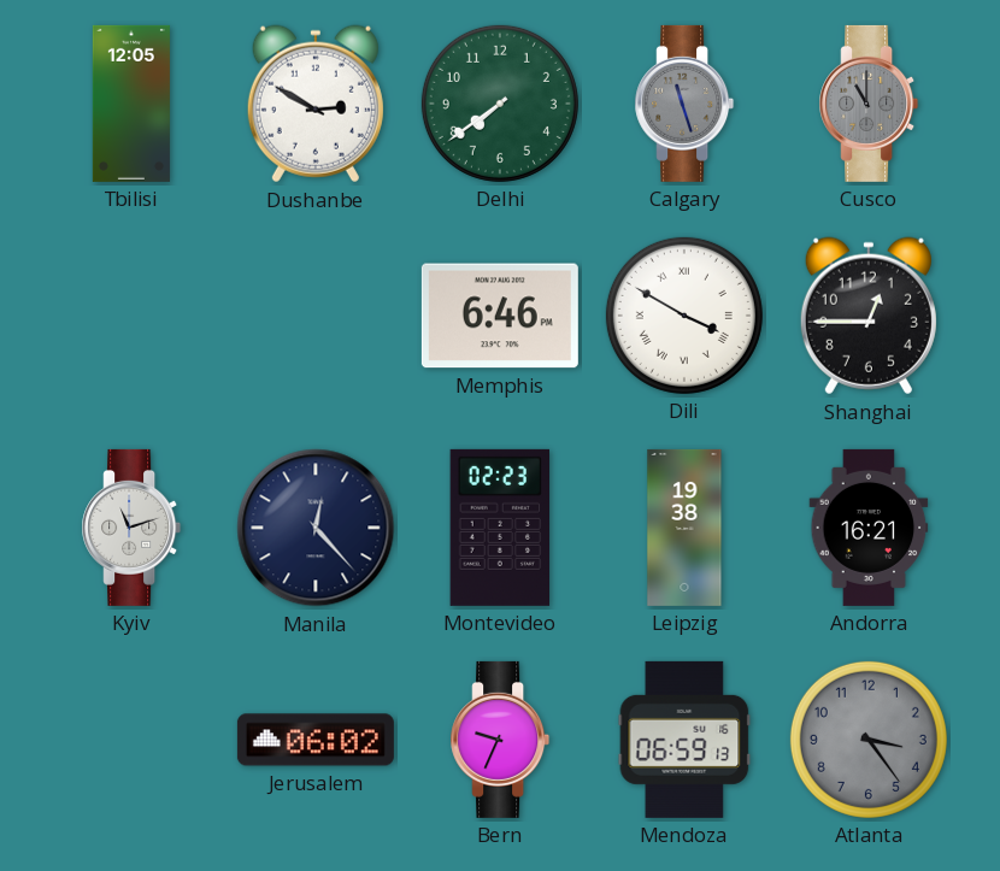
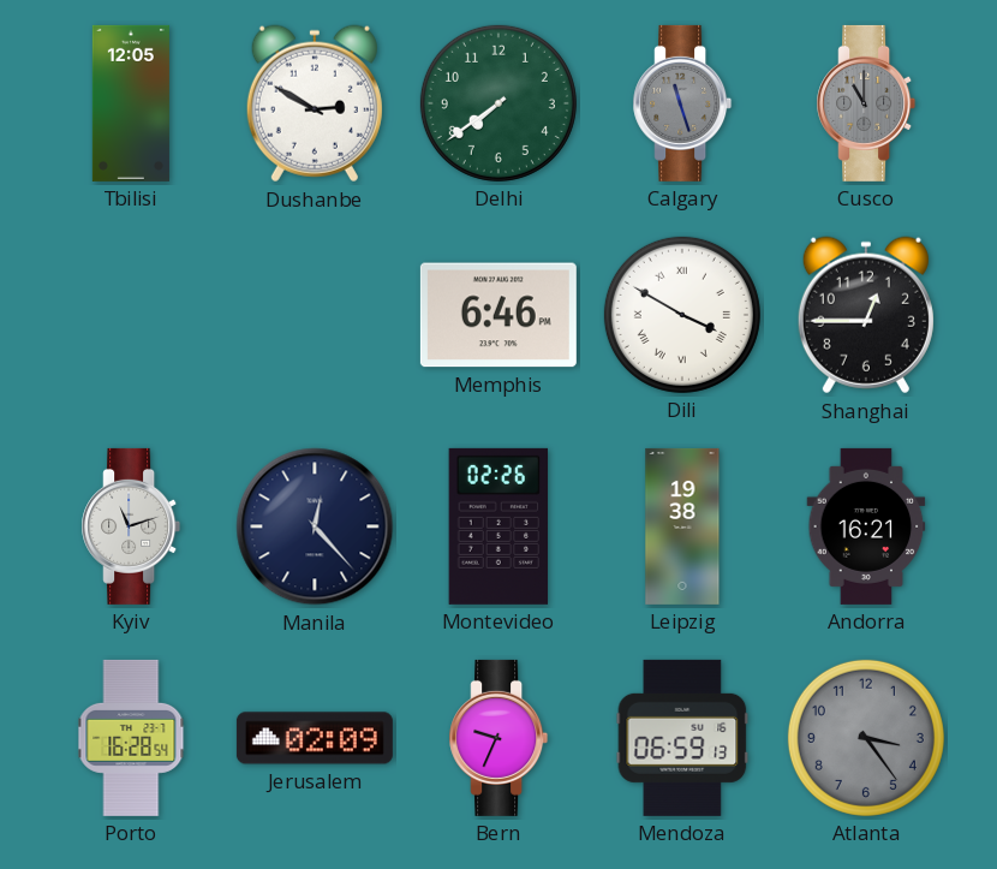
Montevideo: 02:23 -> 02:26 (499, 526)
Porto: none -> 16:28 (131, 738)
Jerusalem: 06:02 -> 02:09 (315, 738)
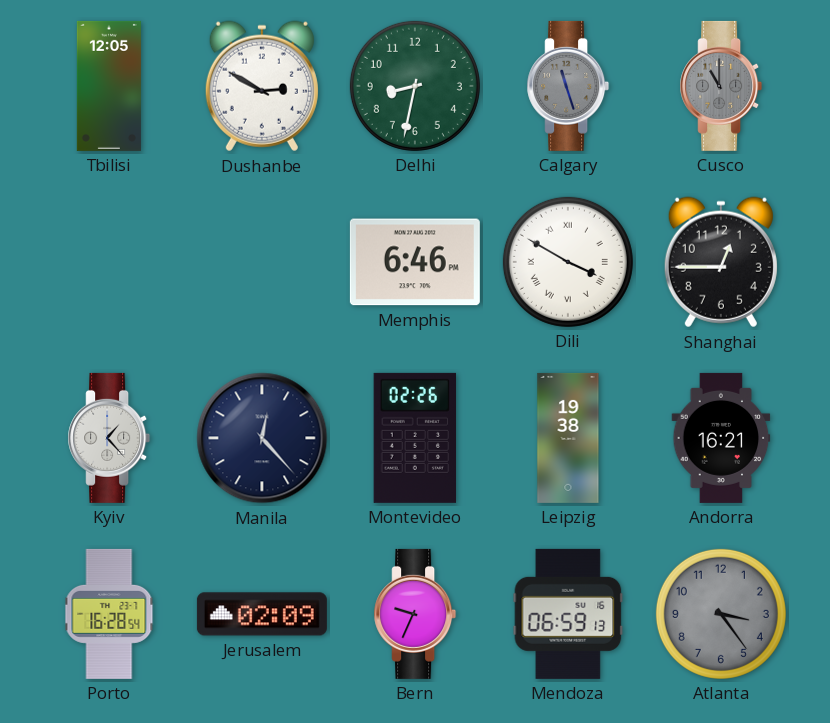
Delhi: 7:39 -> 8:32 (415, 86)
Kyiv: 11:12 -> 1:23 (109, 438)
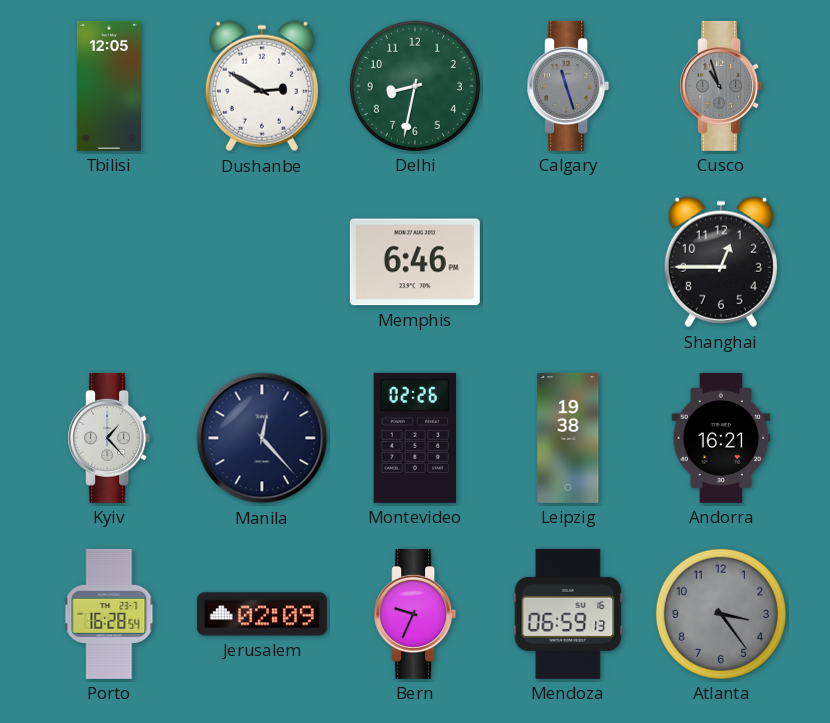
Cusco: 11:00 -> 10:57 (721, 86)
Dili: 3:50 -> none (568, 262)
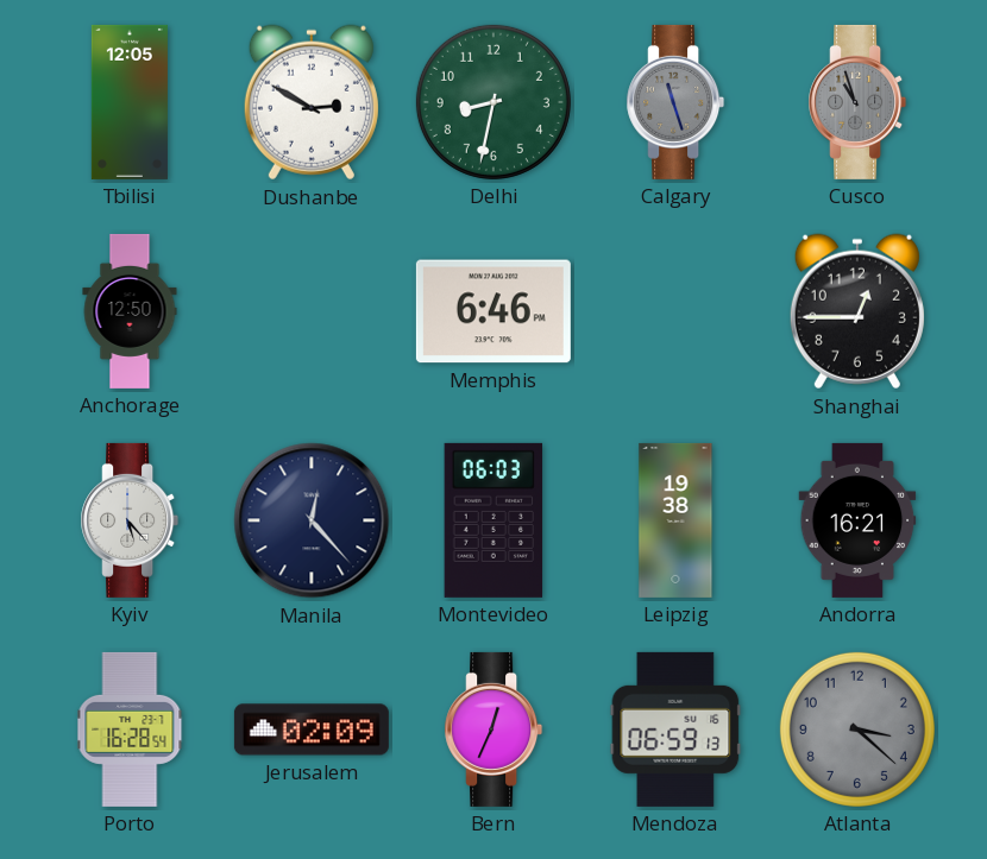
Anchorage: none -> 12:50 (130, 311)
Kyiv: 1:23 -> 5:23 (130, 520)
Montevideo: 02:26 -> 06:03 (493, 520)
Bern: 9:34 -> 12:34 (493, 729)
Atlanta: 3:24 -> 3:22 (857, 729)
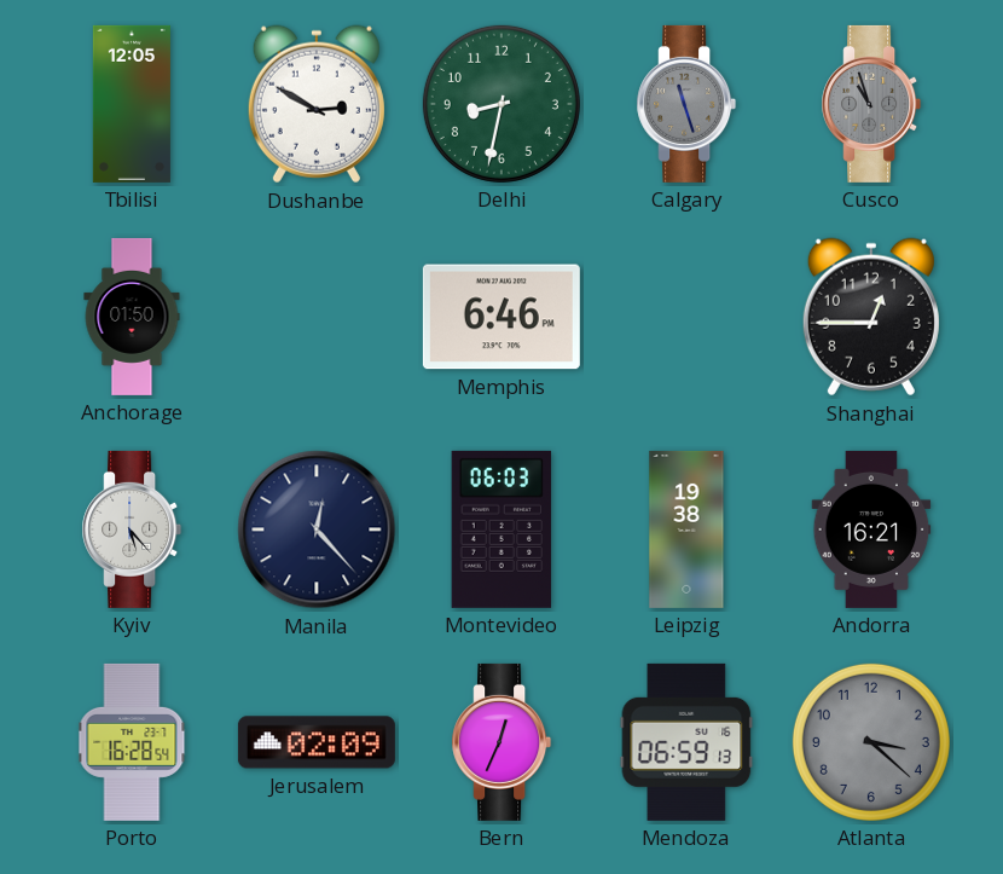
Anchorage: 12:50 -> 01:50 (132, 317)
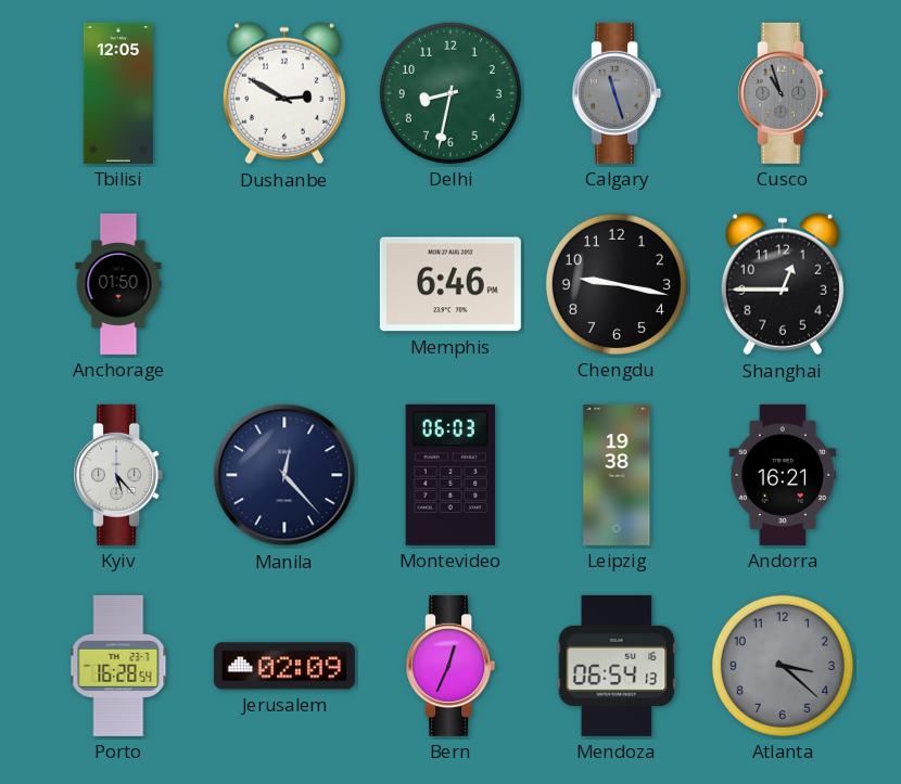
Chengdu: none -> 9:17 (617, 284)
Mendoza: 06:59 -> 06:54 (617, 666)
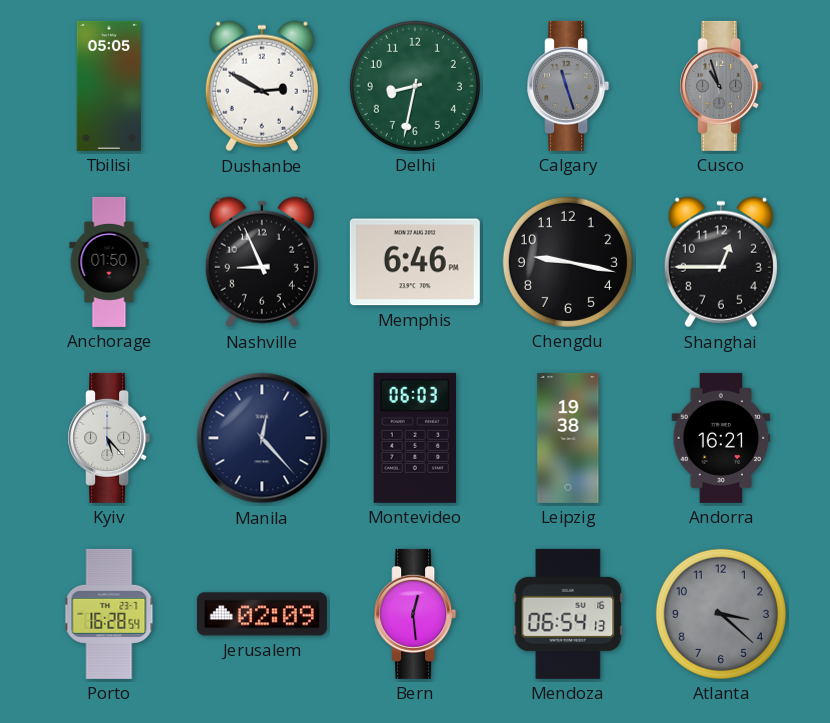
Tbilisi: 12:05 -> 05:05 (109, 86)
Nashville: none -> 8:56 (262, 262)
Bern: 12:34 -> 12:29 (415, 614)
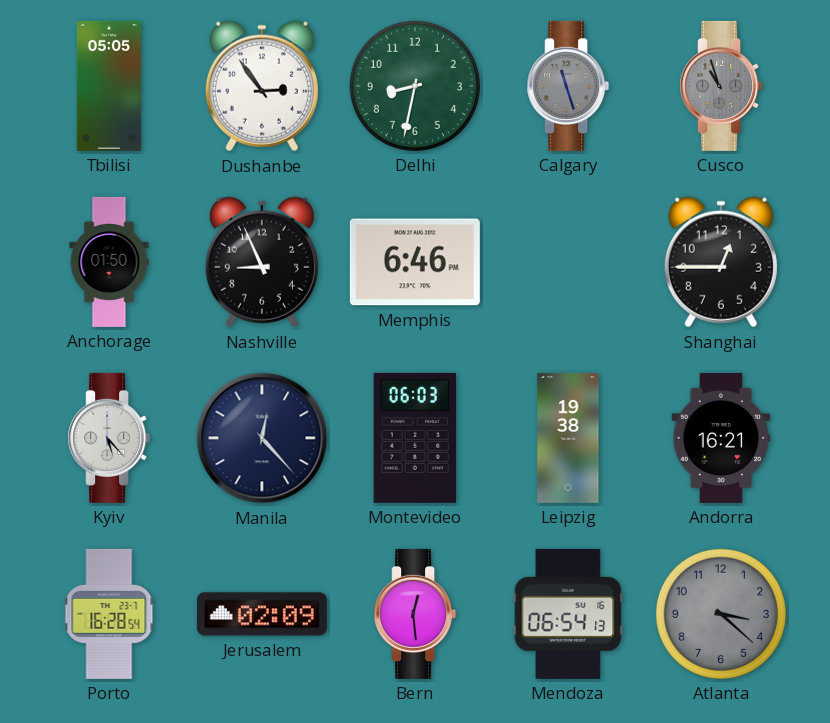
Dushanbe: 2:50 -> 2:54 (262, 86)
Chengdu: 9:17 -> none (568, 262)
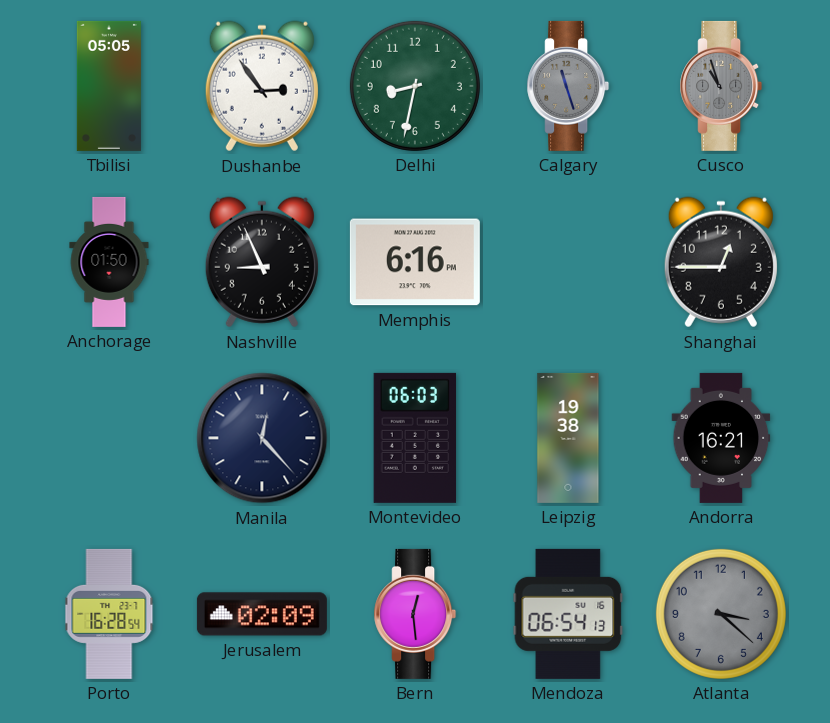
Memphis: 6:46 -> 6:16 (415, 262)
Kyiv: 5:23 -> none (109, 438)
